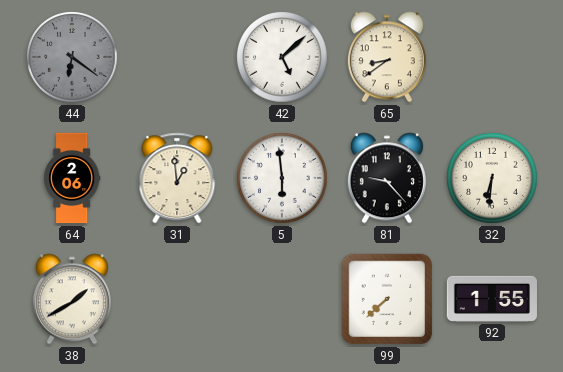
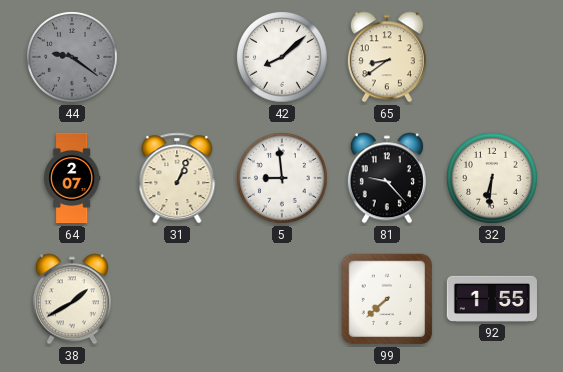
44: 6:21 -> 9:21 (72, 57)
42: 5:08 -> 8:08 (282, 57)
64: 2:06 -> 2:07 (72, 178)
31: 12:59 -> 1:04 (177, 178)
5: 5:59 -> 8:59 (282, 178)
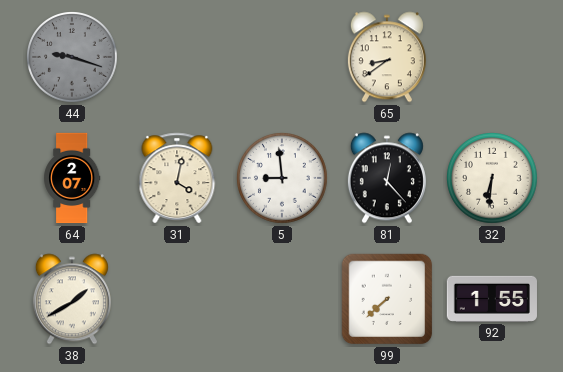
44: 9:21 -> 9:18 (72, 57)
42: 8:08 -> none (282, 57)
31: 1:04 -> 4:02 (177, 178)
81: 9:23 -> 12:23 (387, 178)
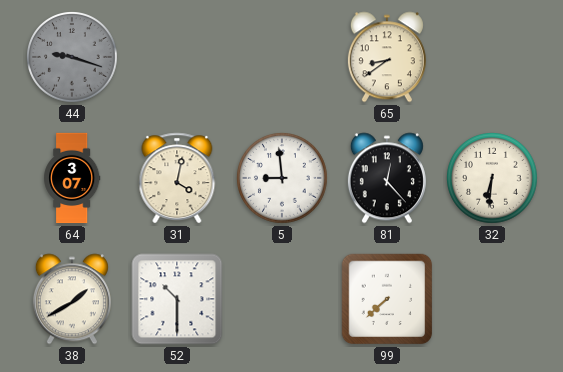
64: 2:07 -> 3:07 (72, 178)
52: none -> 10:30 (177, 299)
92: 1:55 -> none (492, 299)
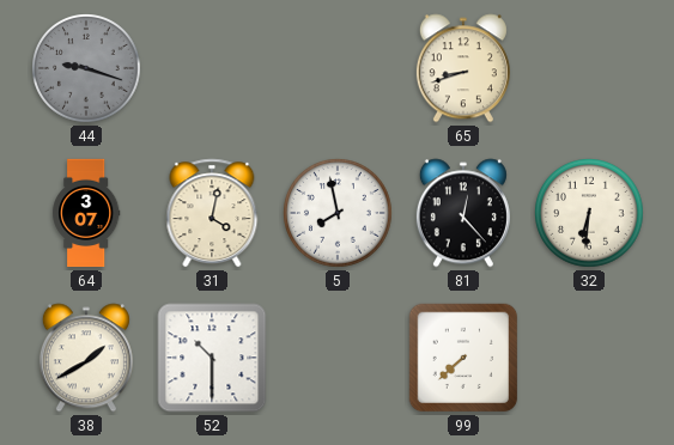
65: 8:39 -> 8:42 (463, 68)
5: 8:59 -> 7:58 (338, 213)
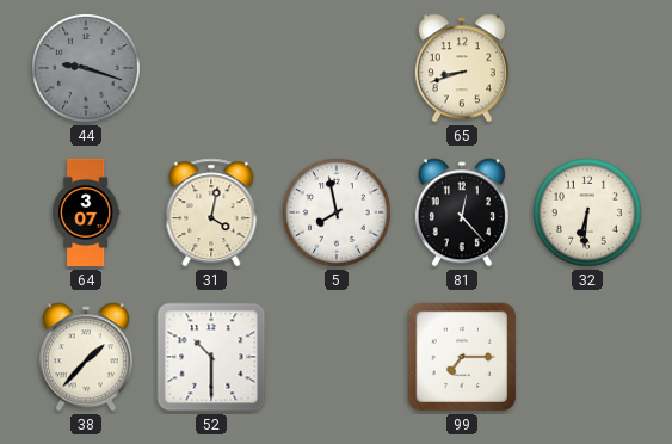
38: 1:40 -> 1:37 (86, 357)
99: 7:38 -> 7:15 (462, 357)
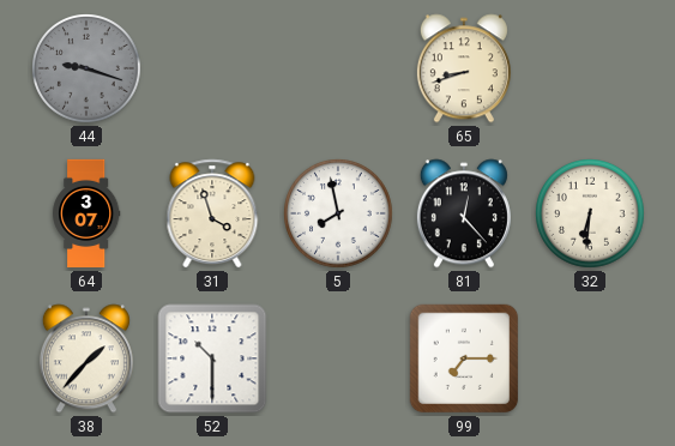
31: 4:02 -> 3:57 (212, 213)
